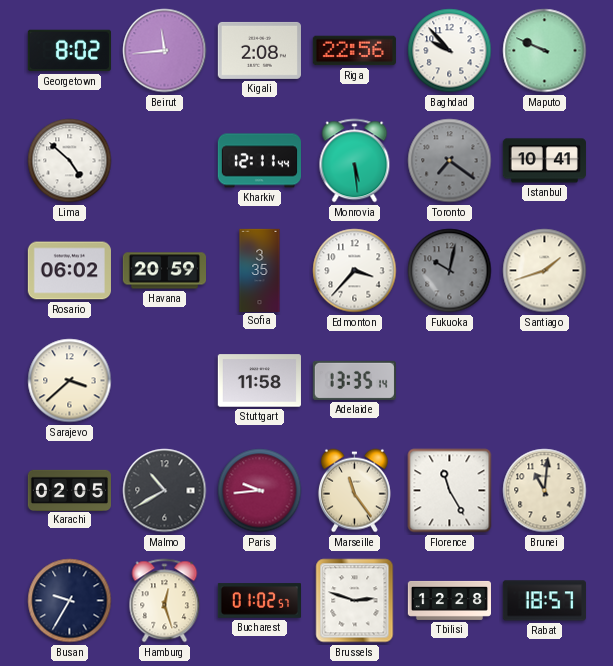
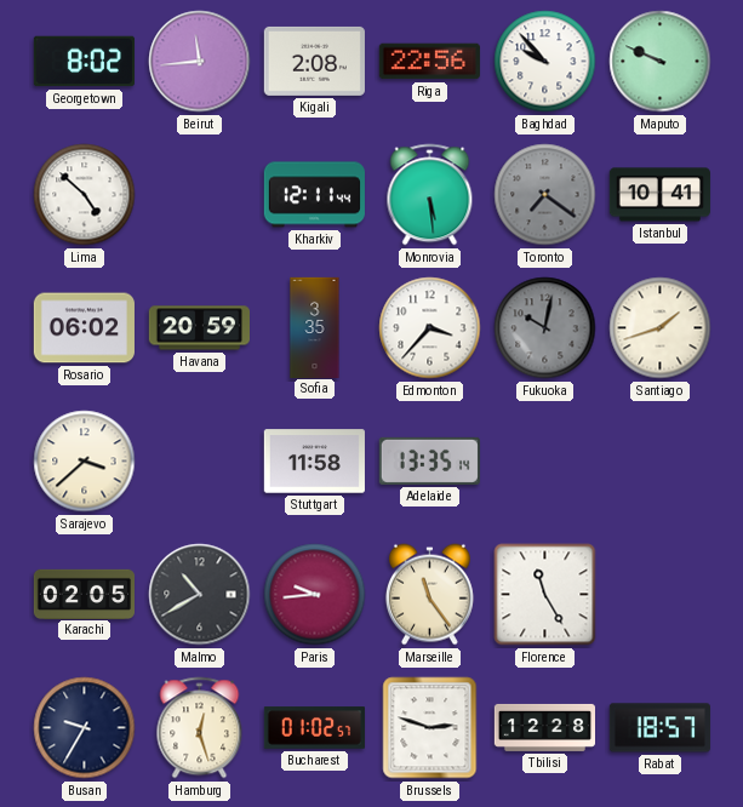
Brunei: 11:01 -> none (545, 491)
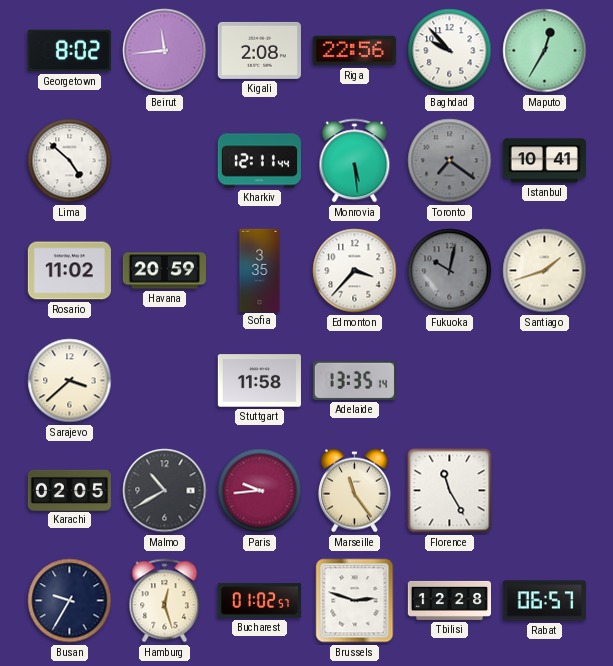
Maputo: 9:49 -> 12:35 (545, 51)
Rosario: 06:02 -> 11:02 (69, 271)
Rabat: 18:57 -> 06:57 (544, 601)
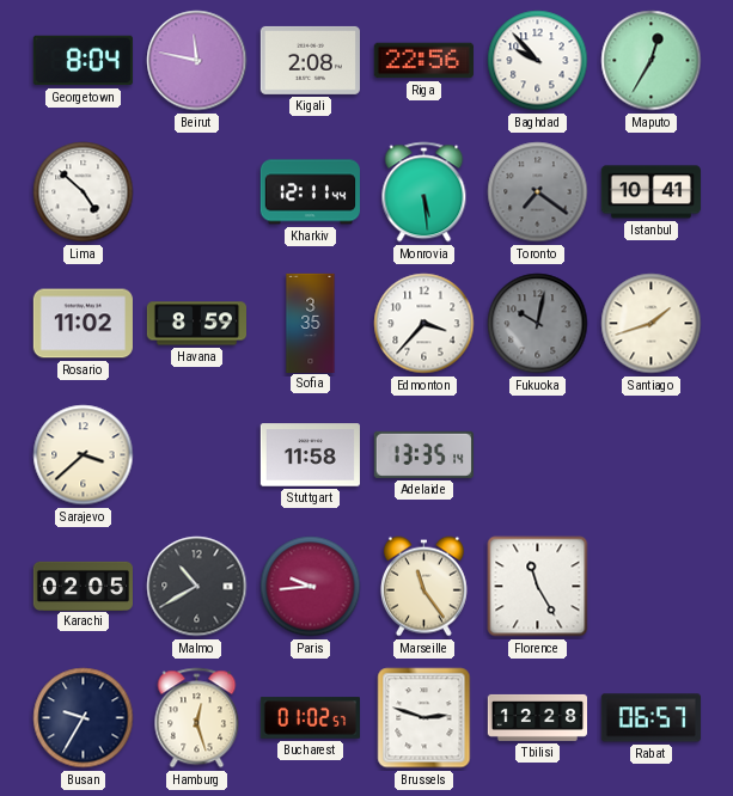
Georgetown: 8:02 -> 8:04 (83, 61)
Beirut: 11:44 -> 11:47 (197, 61)
Havana: 20:59 -> 8:59 (196, 324)
